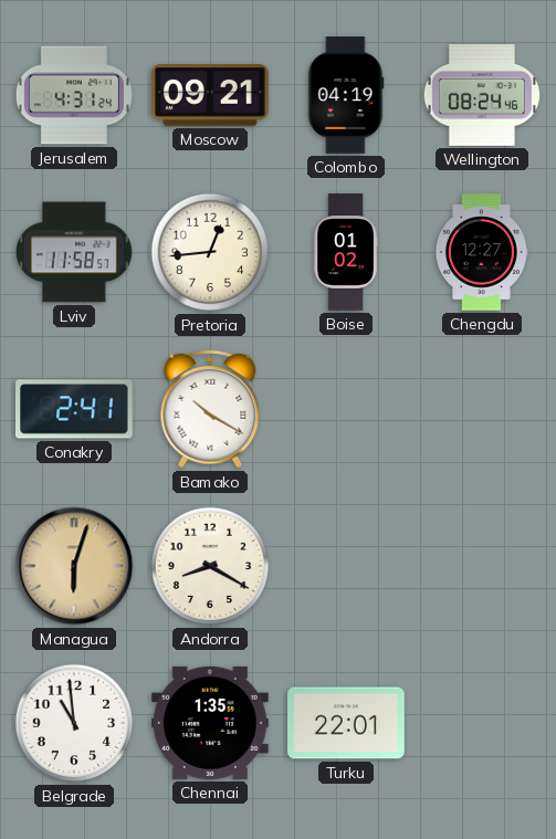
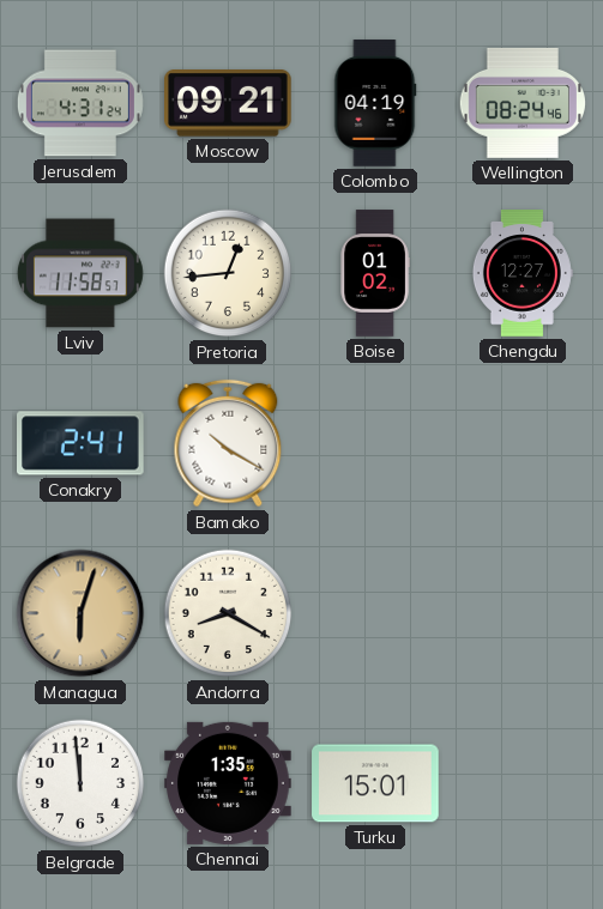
Belgrade: 10:59 -> 11:59 (80, 783)
Turku: 22:01 -> 15:01 (375, 783)
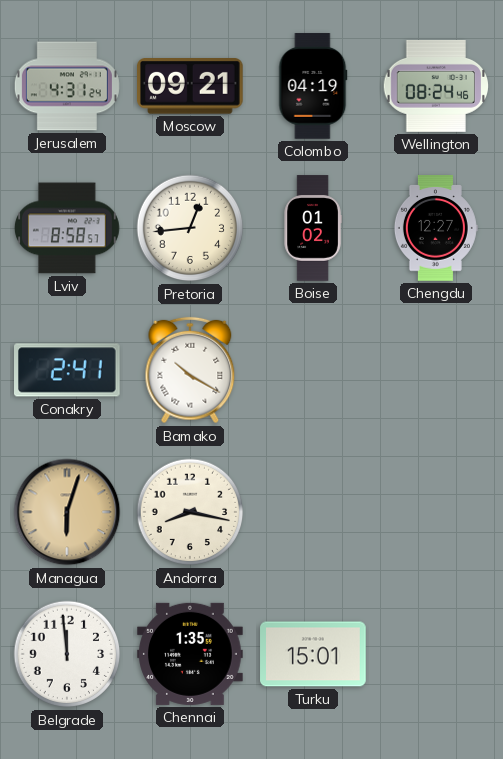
Lviv: 11:58 -> 8:58 (67, 228)
Andorra: 8:20 -> 8:17 (190, 512)
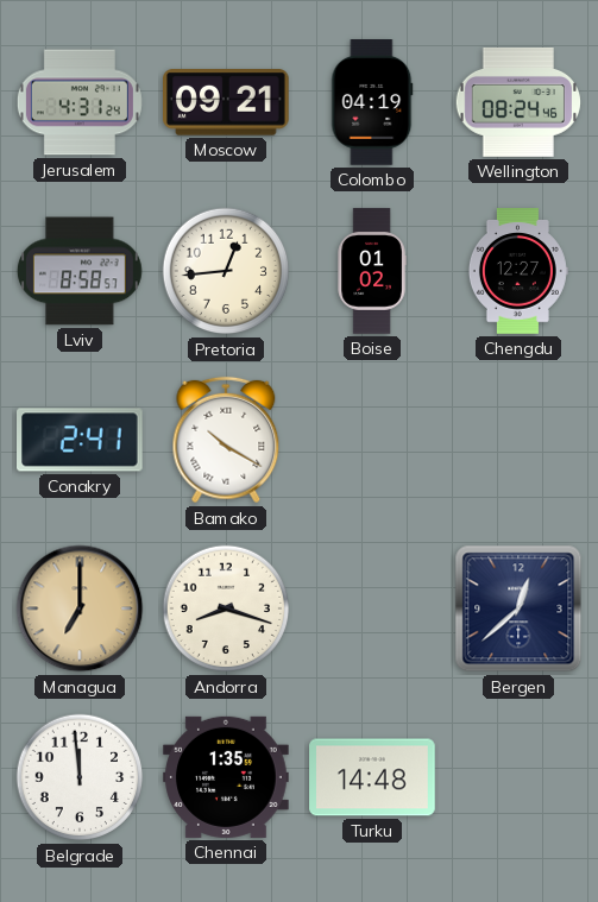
Managua: 6:03 -> 7:00 (80, 608)
Andorra: 8:17 -> 8:18 (226, 608)
Bergen: none -> 12:38 (518, 608)
Turku: 15:01 -> 14:48 (372, 777)
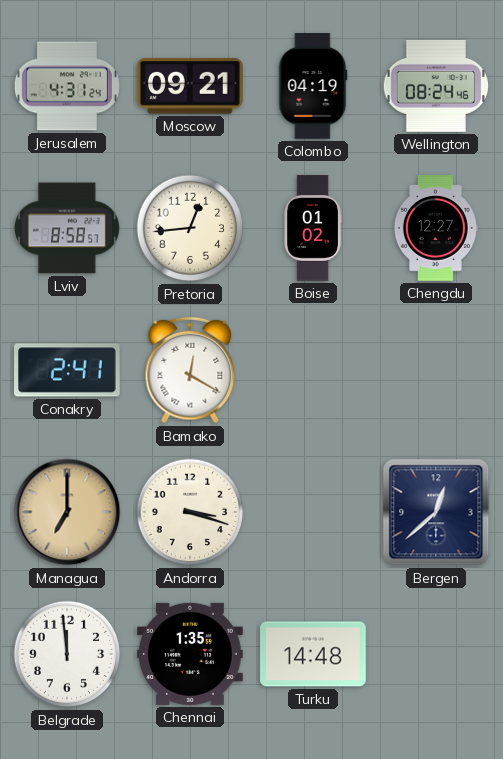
Bamako: 10:20 -> 12:20 (190, 370)
Andorra: 8:18 -> 3:18 (190, 512)
